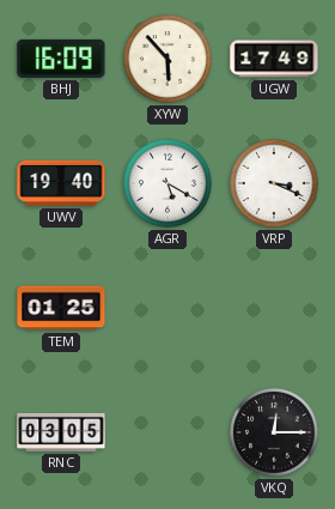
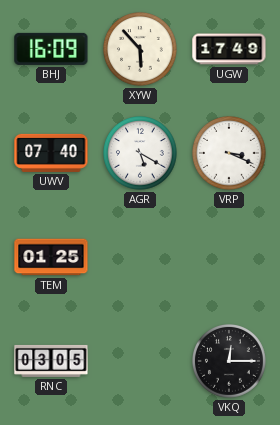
UWV: 19:40 -> 07:40 (51, 153)
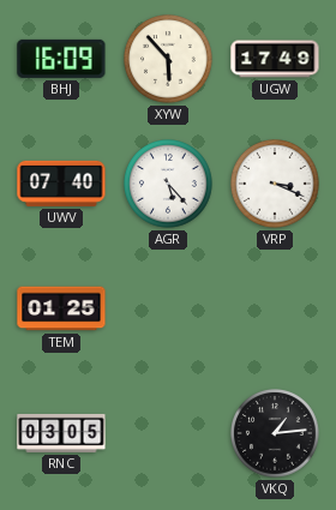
AGR: 5:20 -> 5:23 (169, 185)
VKQ: 12:15 -> 1:14 (276, 434)
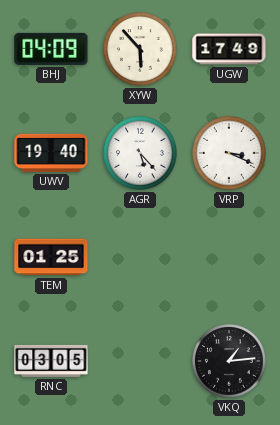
BHJ: 16:09 -> 04:09 (51, 49)
UWV: 07:40 -> 19:40 (51, 153)
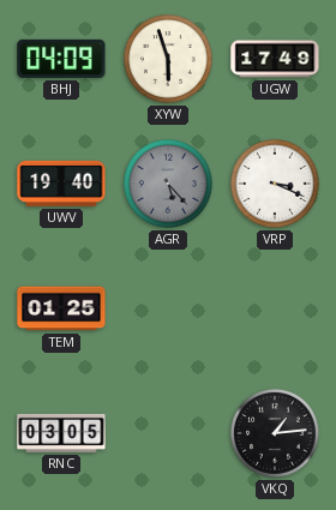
XYW: 5:53 -> 5:57 (169, 60)
AGR dial: white -> grey (169, 185)
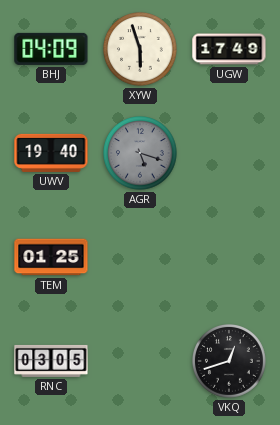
AGR: 5:23 -> 5:18 (141, 154)
VRP: 3:19 -> none (276, 185)
VKQ: 1:14 -> 12:42 (230, 362)
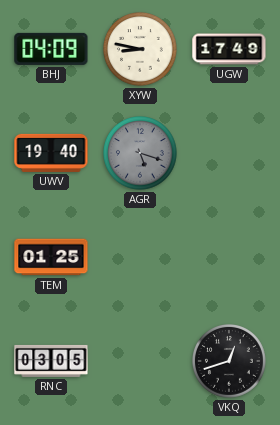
XYW: 5:57 -> 8:47 (141, 50)
